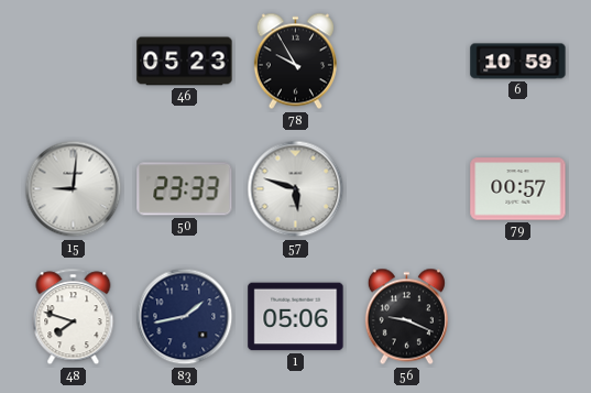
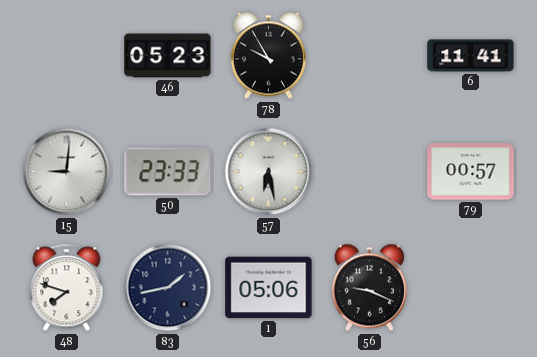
6: 10:59 -> 11:41 (471, 56)
57: 5:48 -> 6:28 (269, 172)
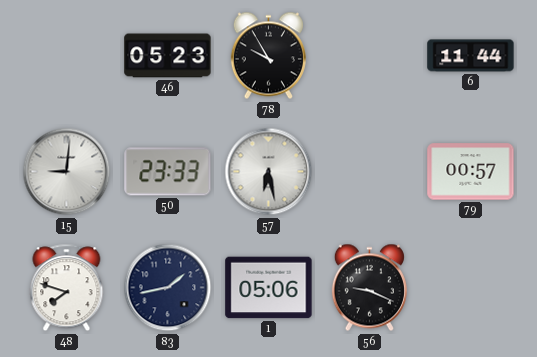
6: 11:41 -> 11:44 (471, 56)
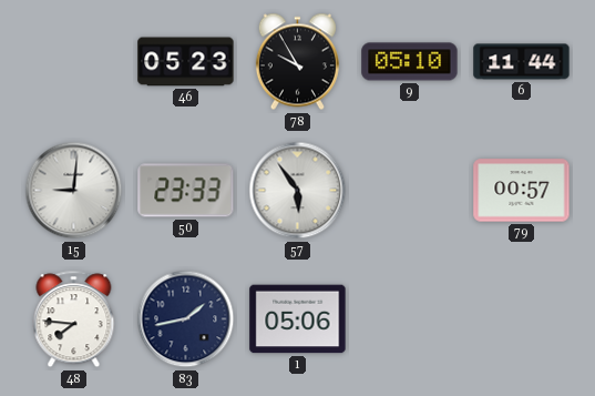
9: none -> 05:10 (410, 62)
57: 6:28 -> 5:54 (298, 191)
48: 7:48 -> 7:46 (74, 319)
56: 9:19 -> none (369, 288)
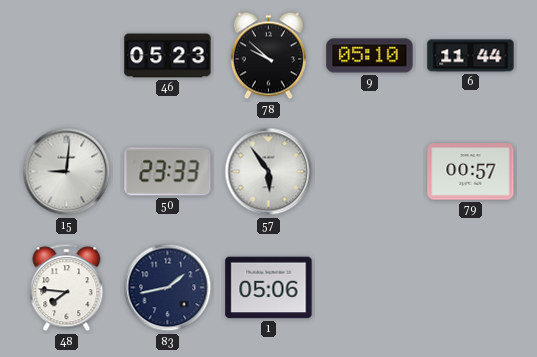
78: 9:55 -> 9:52 (268, 56)
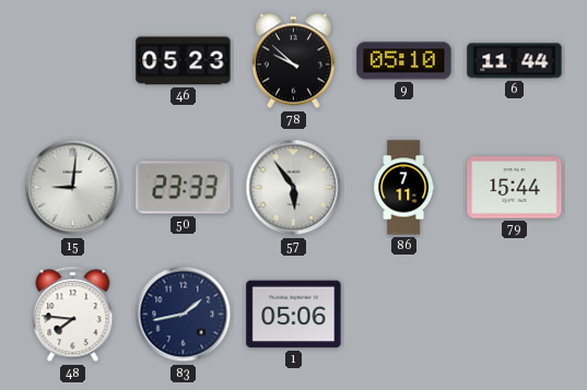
86: none -> 7:11 (404, 188)
79: 00:57 -> 15:44 (515, 188)
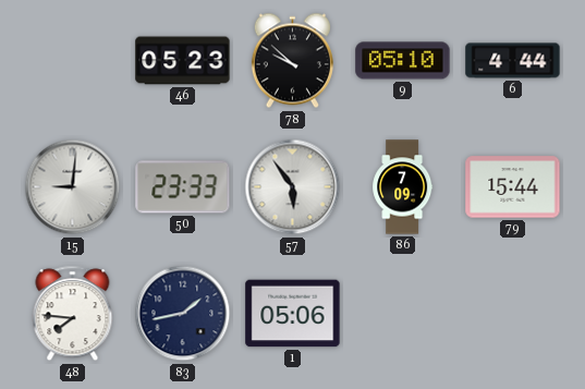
6: 11:44 -> 4:44 (513, 61)
86: 7:11 -> 7:09 (403, 187)
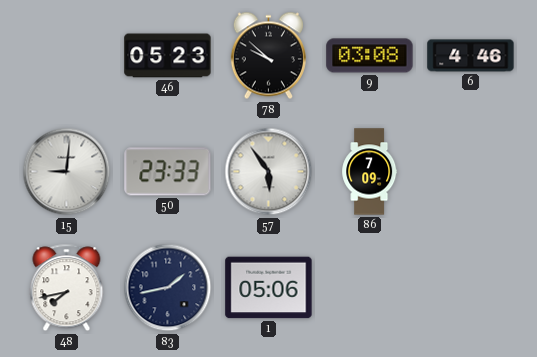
9: 05:10 -> 03:08 (370, 56)
6: 4:44 -> 4:46 (471, 56)
79: 15:44 -> none (513, 187)
48: 7:46 -> 7:43 (67, 288)
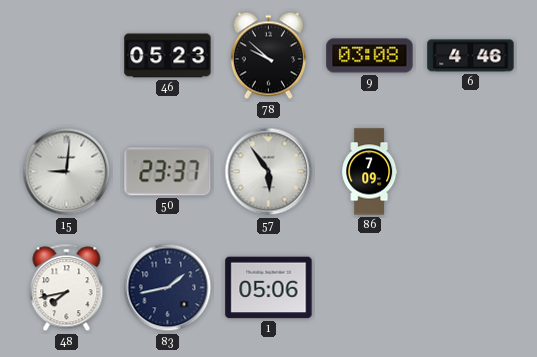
50: 23:33 -> 23:37 (168, 172)
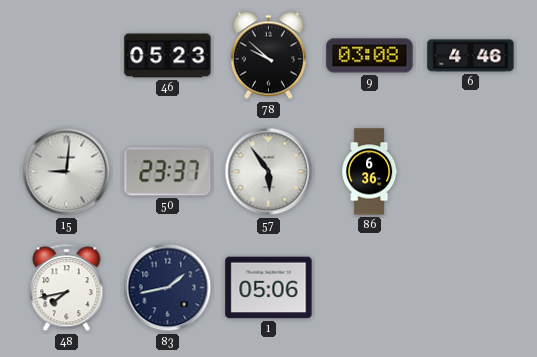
86: 7:09 -> 6:36 (370, 172)
